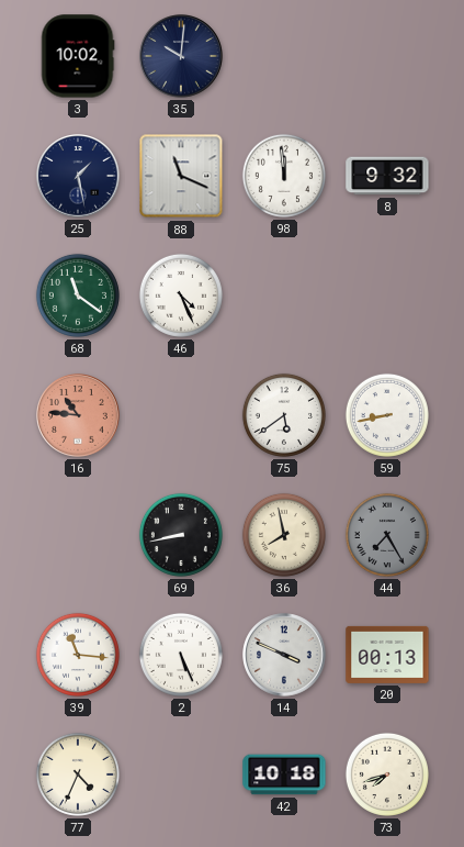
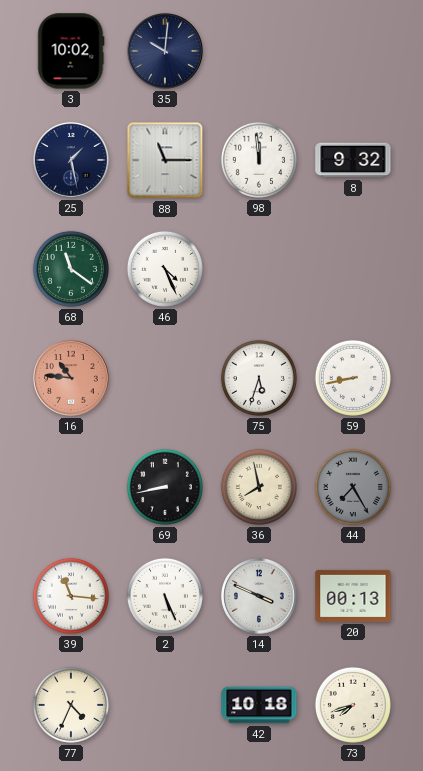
88: 11:19 -> 11:15 (165, 160)
75: 5:39 -> 5:33 (259, 378)
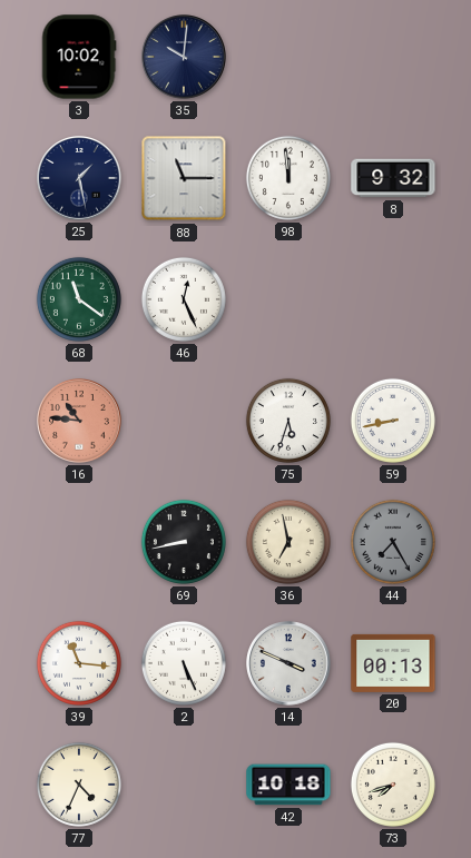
46: 4:26 -> 12:26 (184, 299)
36: 7:58 -> 6:58 (288, 542)
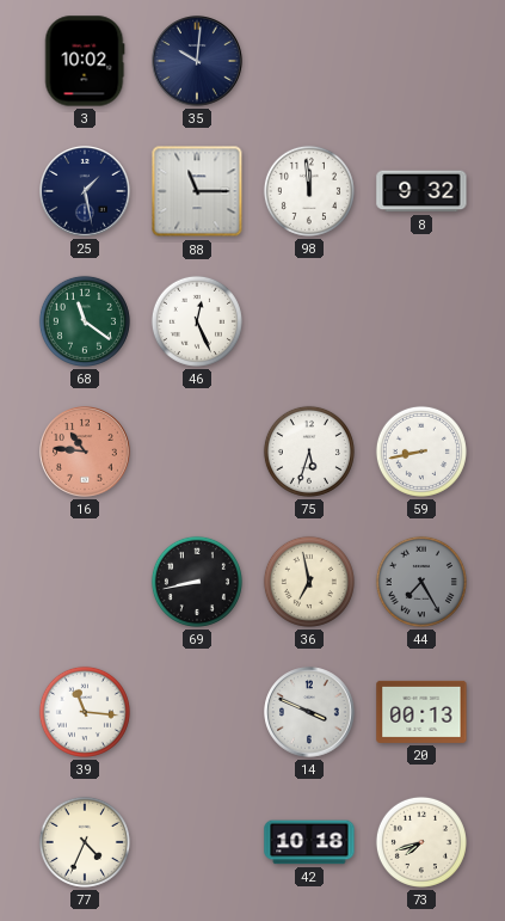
2: 5:26 -> none (184, 663)
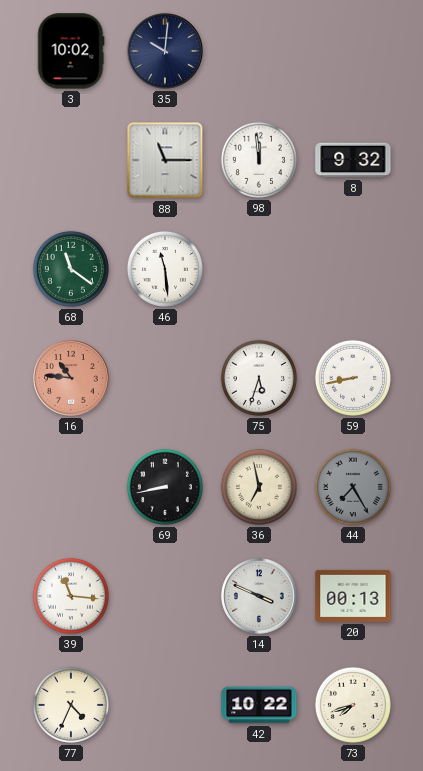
25: 1:28 -> none (85, 191)
46: 12:26 -> 11:29 (165, 269)
42: 10:18 -> 10:22 (259, 705)
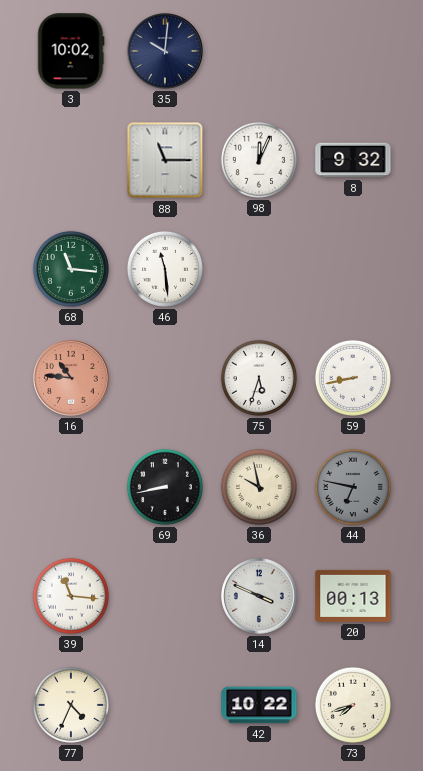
98: 11:59 -> 12:04 (259, 160)
68: 11:21 -> 11:16 (71, 269)
36: 6:58 -> 9:58 (259, 487)
44: 7:25 -> 6:47 (353, 487)
